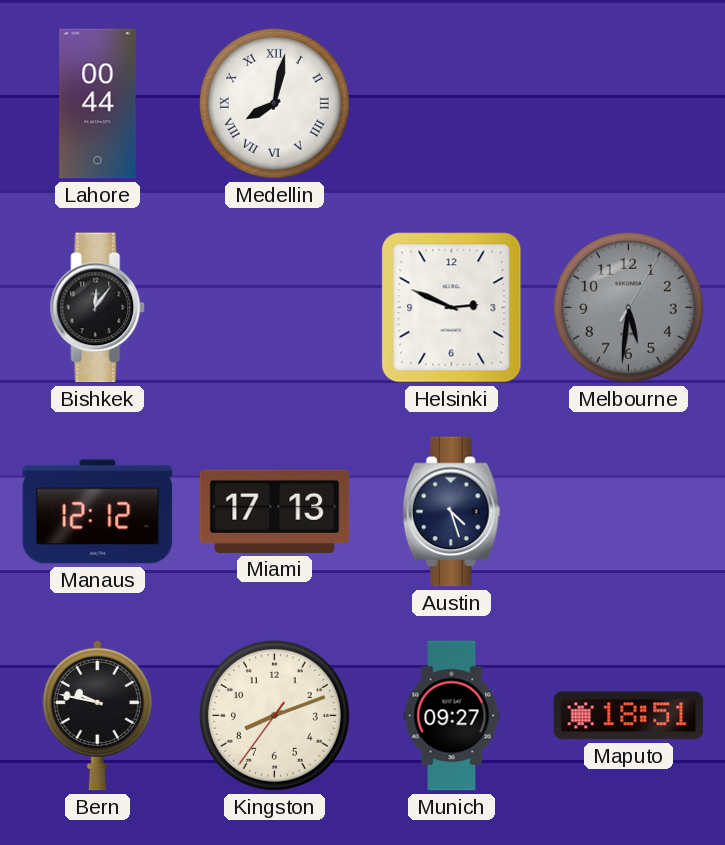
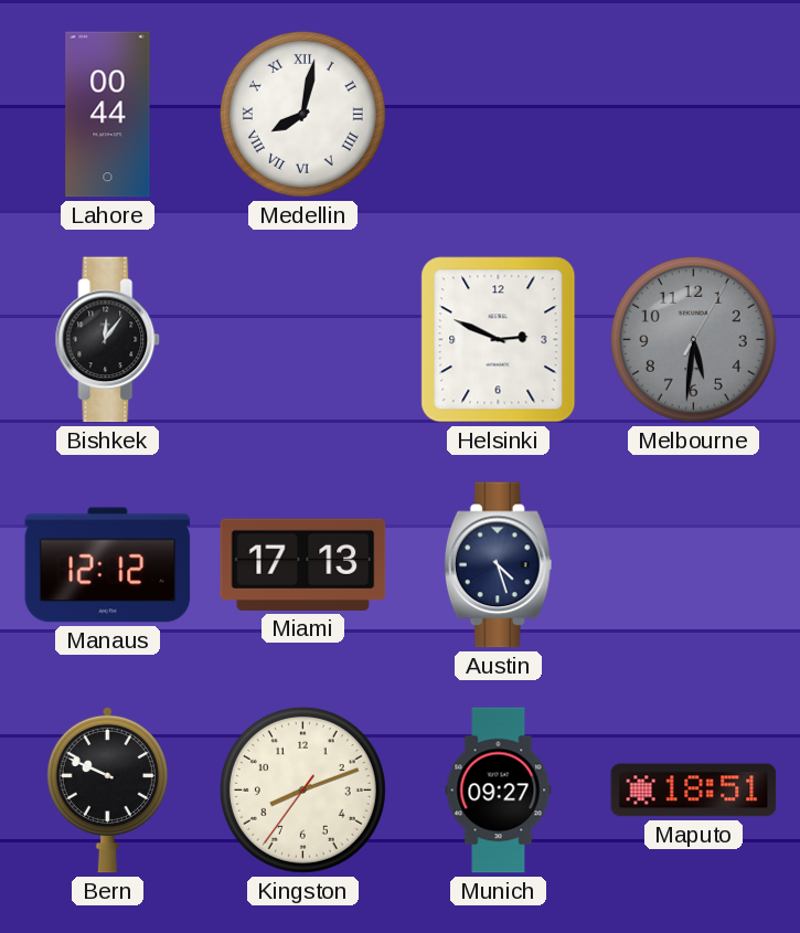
Bern: 9:47 -> 9:49 (107, 789)
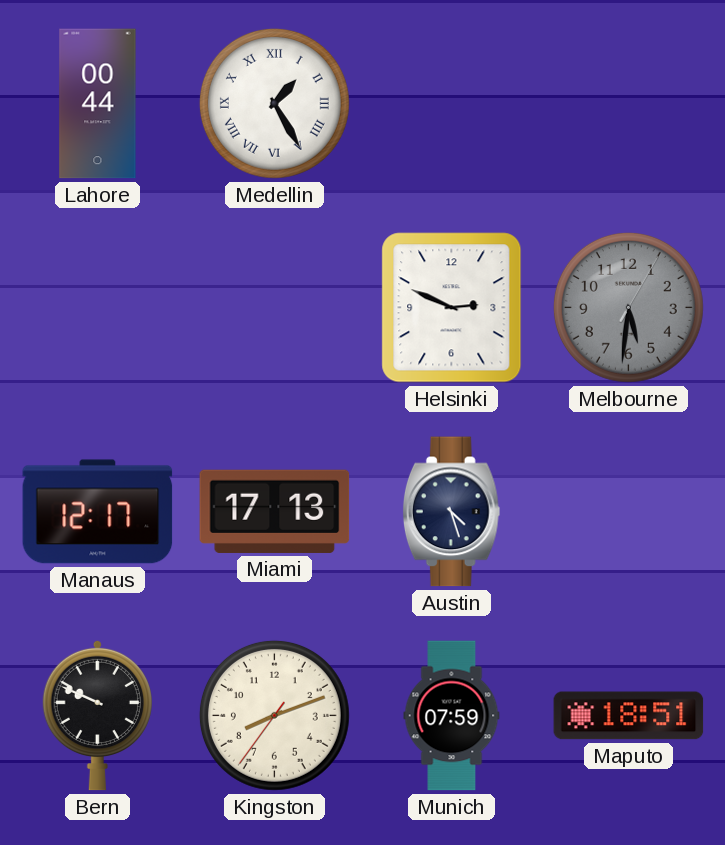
Medellin: 8:02 -> 1:25 (274, 103)
Bishkek: 12:06 -> none (108, 340)
Manaus: 12:12 -> 12:17 (98, 512)
Munich: 09:27 -> 07:59 (452, 716)
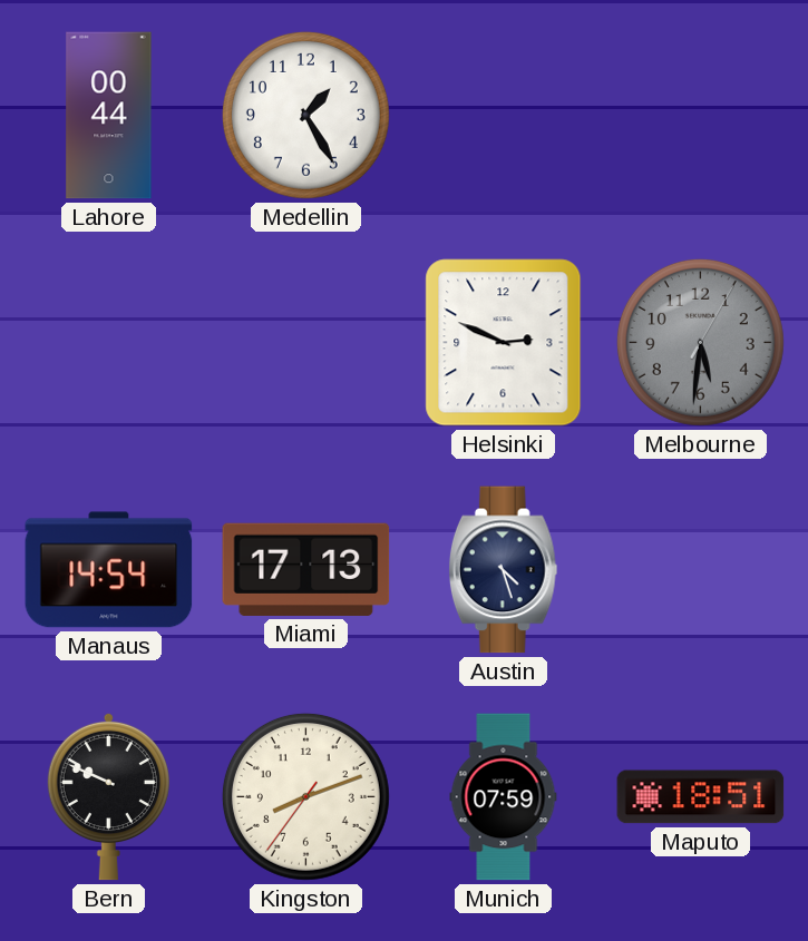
Medellin numerals: Roman -> Arabic (305, 115)
Manaus: 12:17 -> 14:54 (109, 570)
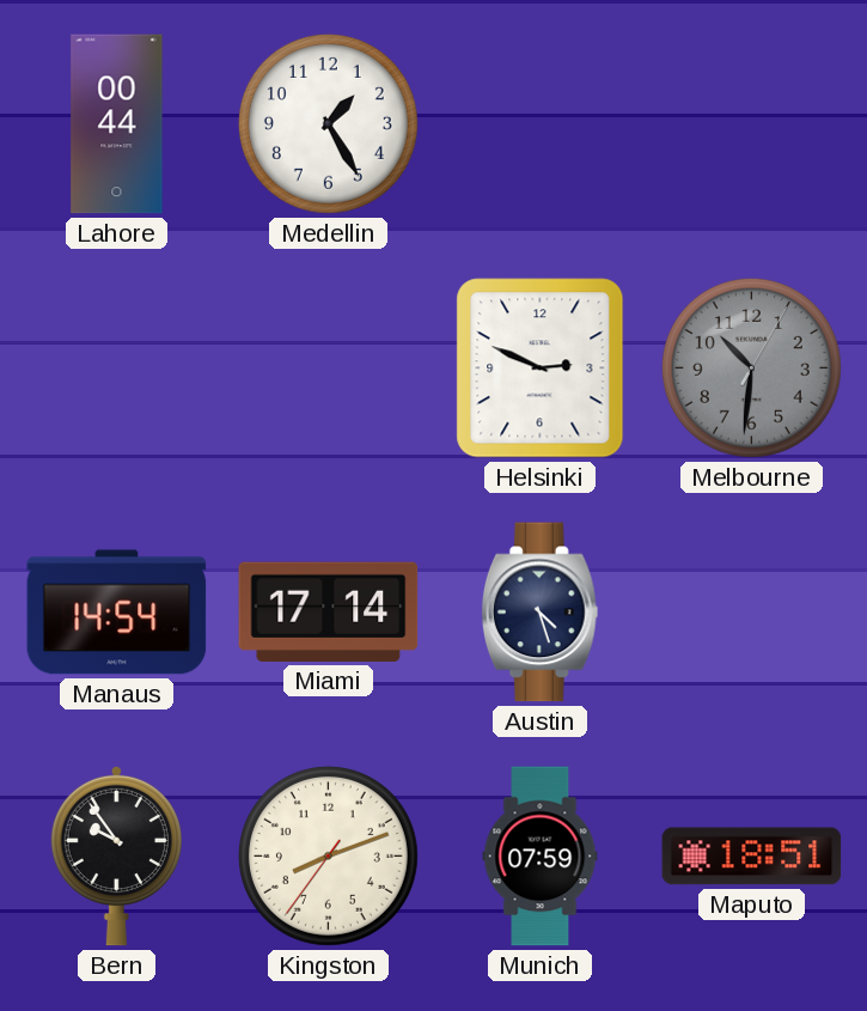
Melbourne: 5:31 -> 10:31 (751, 367)
Miami: 17:13 -> 17:14 (329, 611)
Bern: 9:49 -> 9:54 (116, 855)
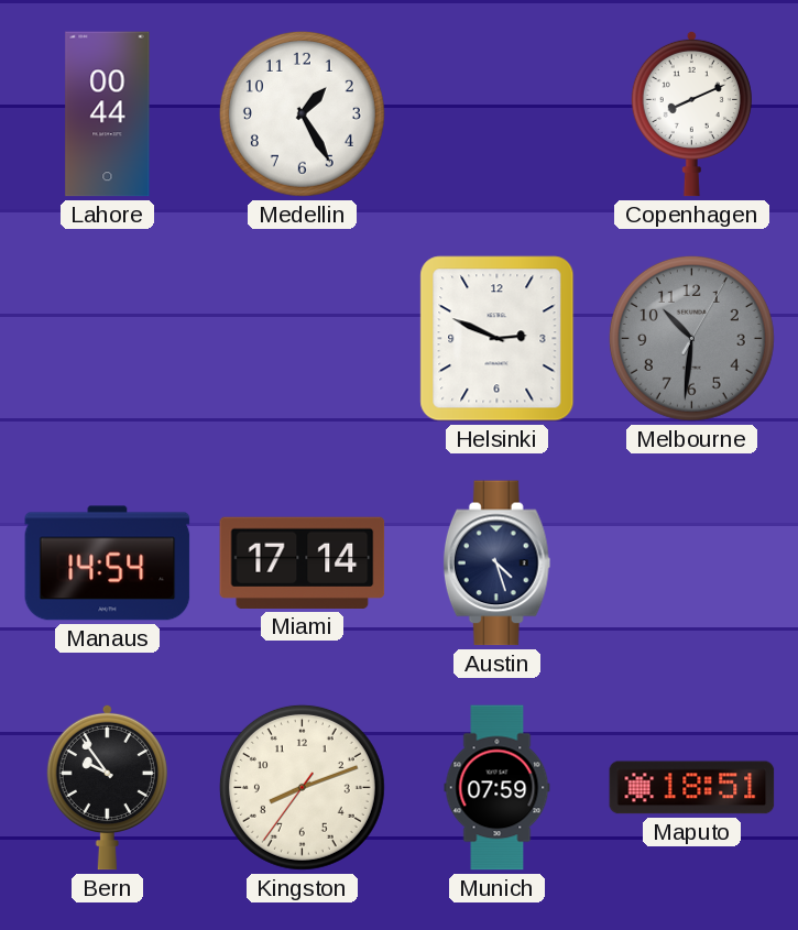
Copenhagen: none -> 8:11 (691, 113)
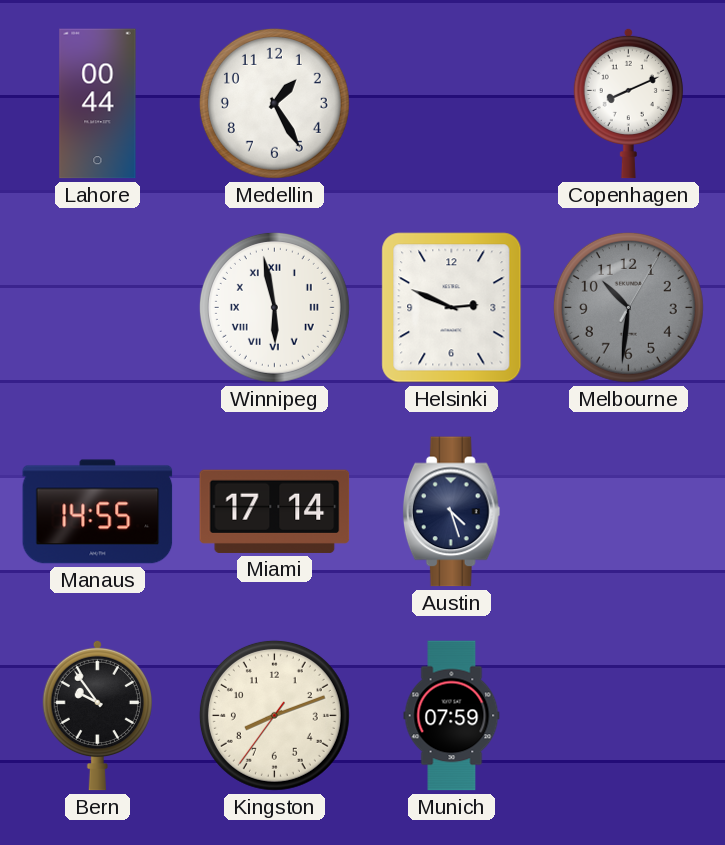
Winnipeg: none -> 5:58 (274, 307)
Manaus: 14:54 -> 14:55 (98, 512)
Maputo: 18:51 -> none (692, 788)
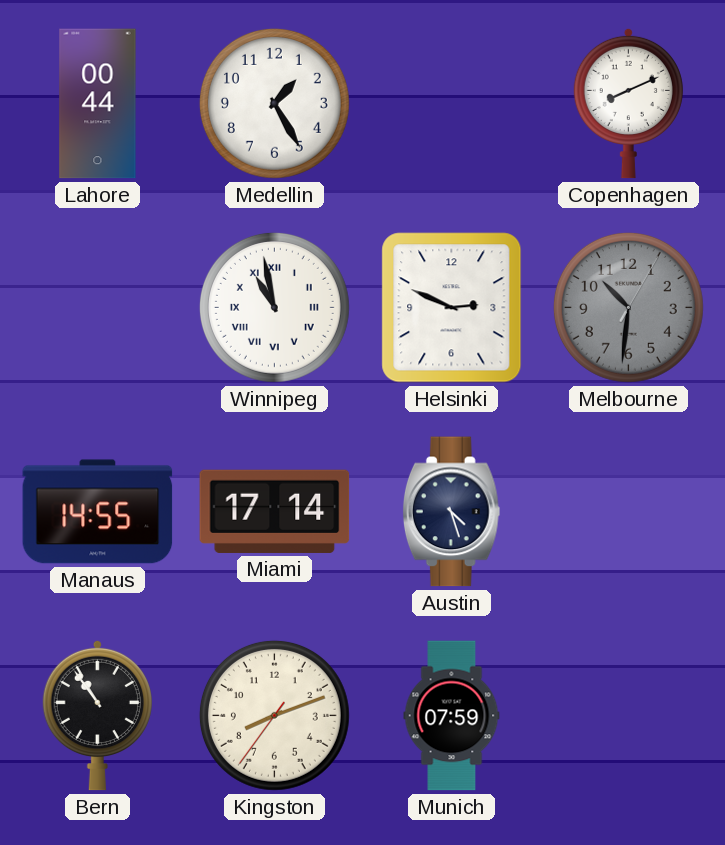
Winnipeg: 5:58 -> 10:58 (274, 307)
Bern: 9:54 -> 10:54 (97, 715)
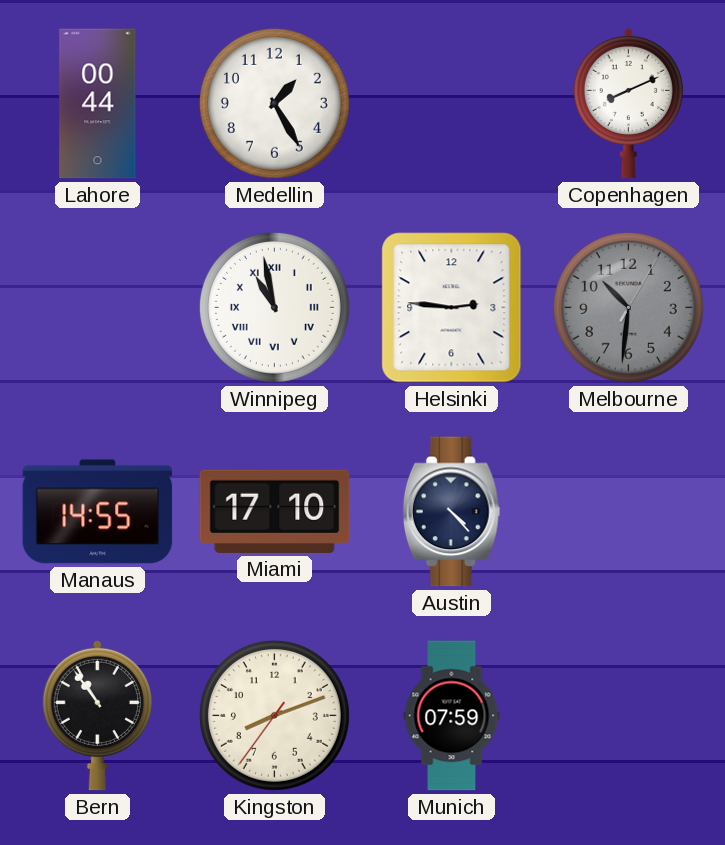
Helsinki: 2:49 -> 2:46 (452, 308)
Miami: 17:14 -> 17:10 (275, 511)
Austin: 4:27 -> 4:23 (451, 512)
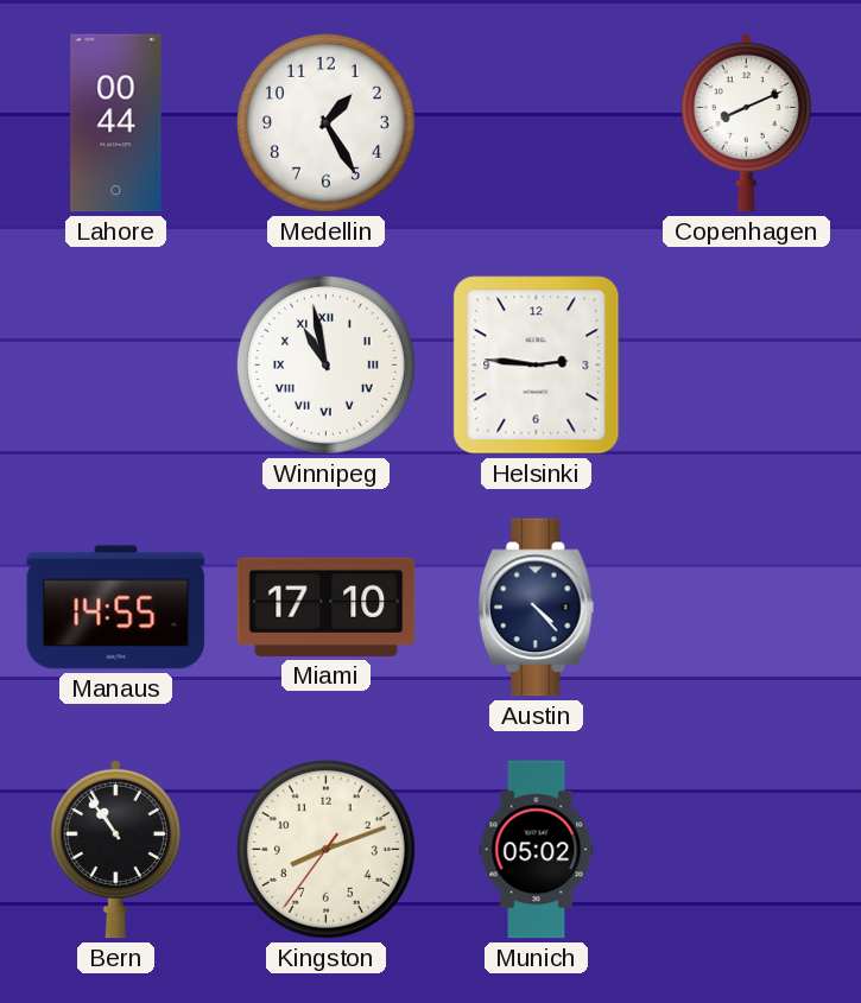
Melbourne: 10:31 -> none (628, 307)
Munich: 07:59 -> 05:02 (537, 850)
